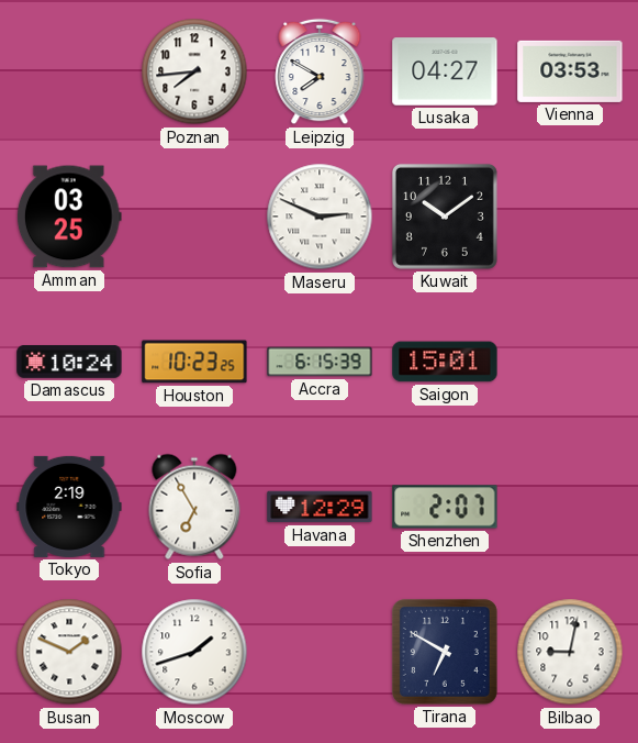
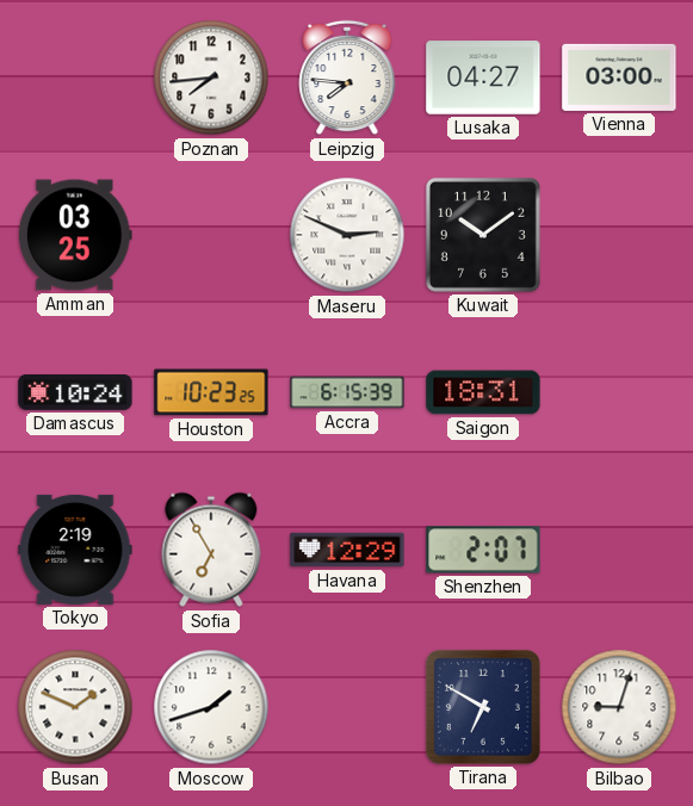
Leipzig: 7:50 -> 7:46 (347, 77)
Vienna: 03:53 -> 03:00 (619, 77)
Saigon: 15:01 -> 18:31 (483, 392)
Bilbao: 9:02 -> 9:03 (619, 707)
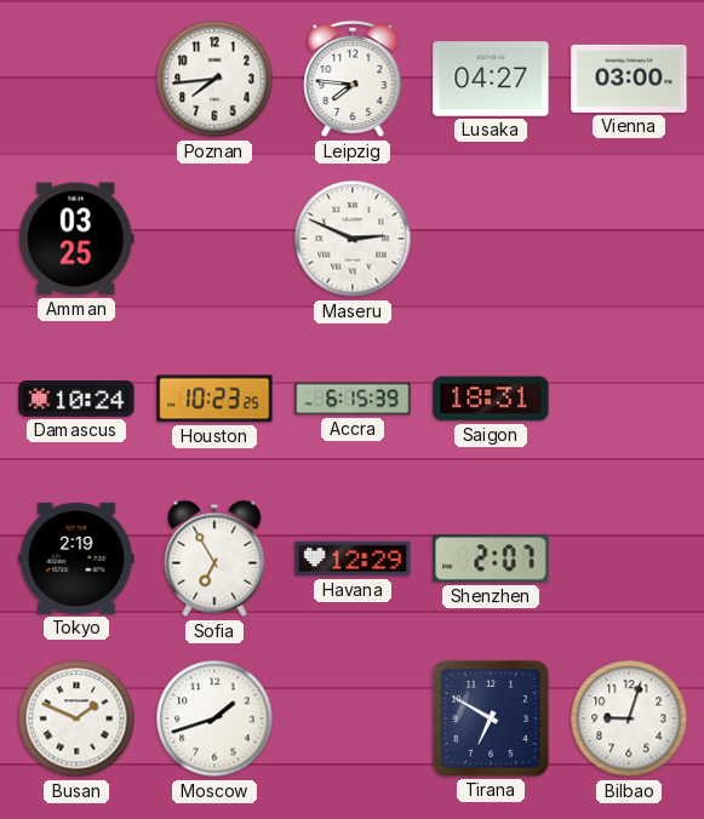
Kuwait: 10:09 -> none (483, 235)
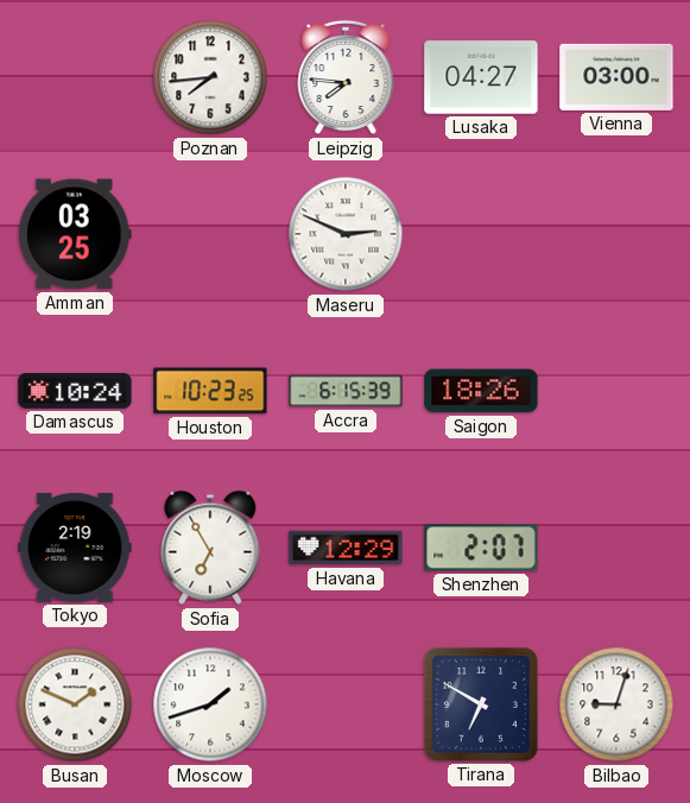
Saigon: 18:31 -> 18:26 (481, 391)
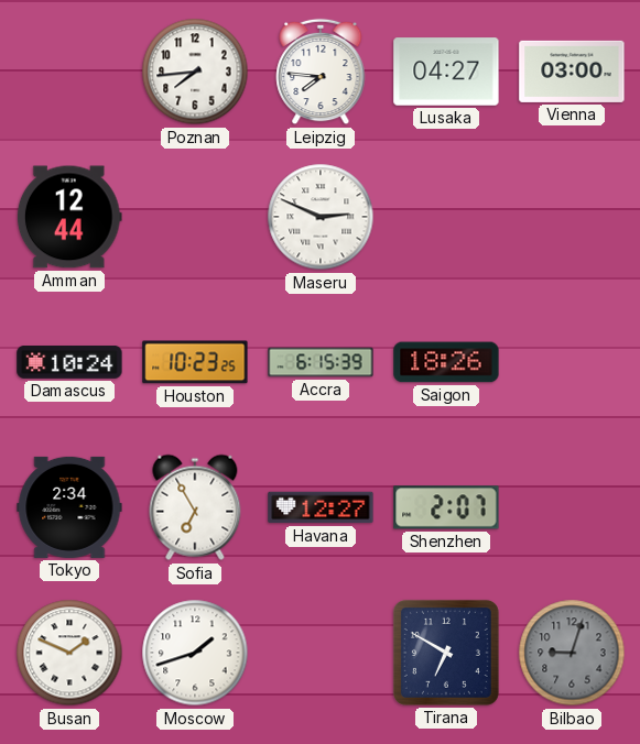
Amman: 03:25 -> 12:44 (69, 217)
Tokyo: 2:19 -> 2:34 (69, 507)
Havana: 12:29 -> 12:27 (321, 507)
Bilbao dial: white -> grey (572, 653)
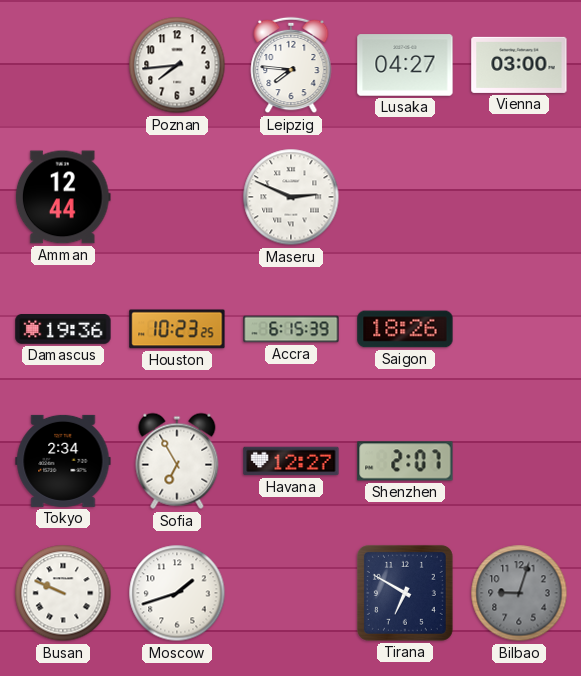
Damascus: 10:24 -> 19:36 (63, 330)
Busan: 1:49 -> 9:49 (63, 593)
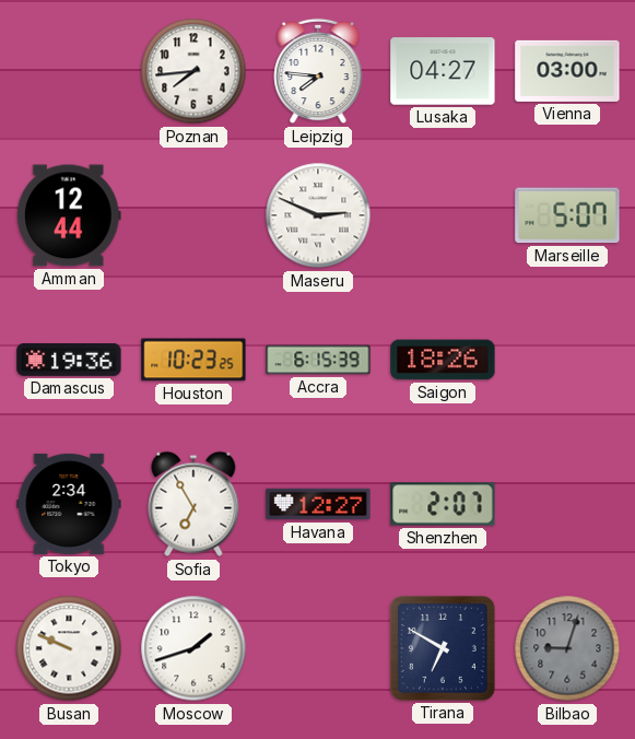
Marseille: none -> 5:07 (567, 215)
